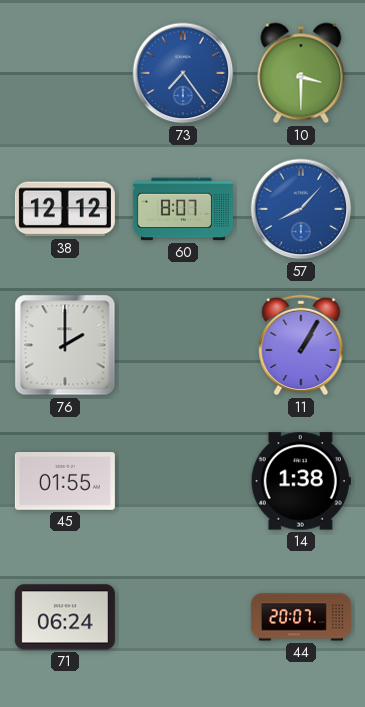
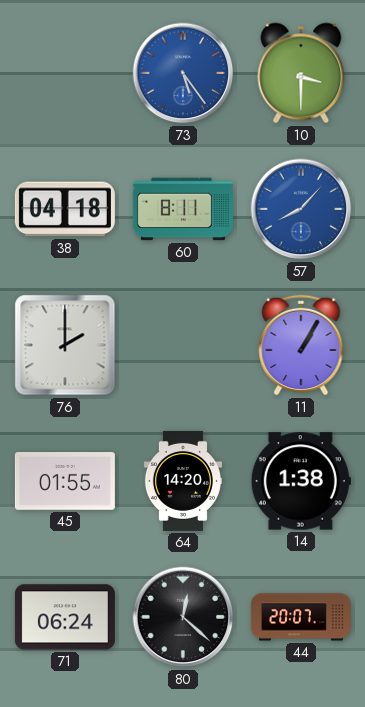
73: 7:24 -> 5:24 (183, 73)
38: 12:12 -> 04:18 (65, 209)
60: 8:07 -> 8:11 (183, 209)
64: none -> 14:20 (183, 481)
80: none -> 12:22 (183, 617)
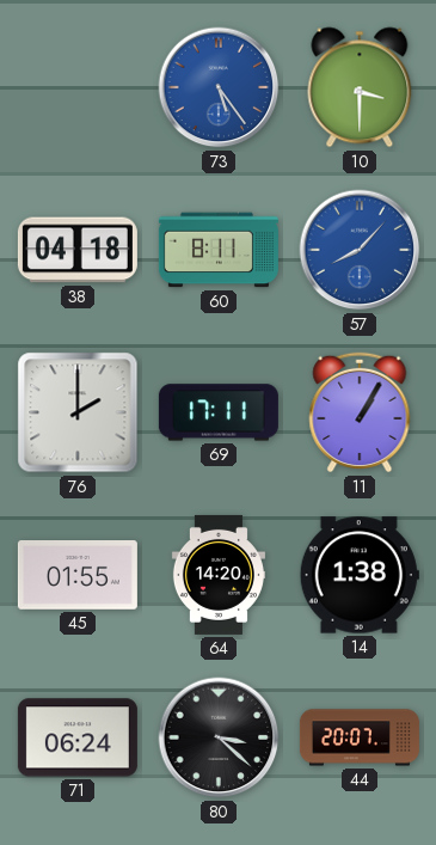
69: none -> 17:11 (219, 412)
80: 12:22 -> 3:22 (219, 737)
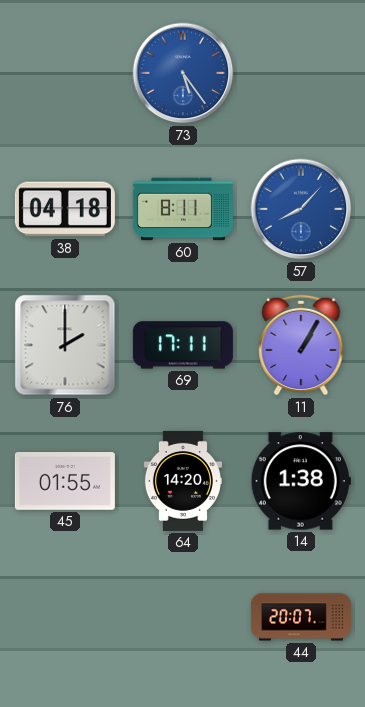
10: 3:30 -> none (360, 87)
71: 06:24 -> none (78, 737)
80: 3:22 -> none (219, 737)
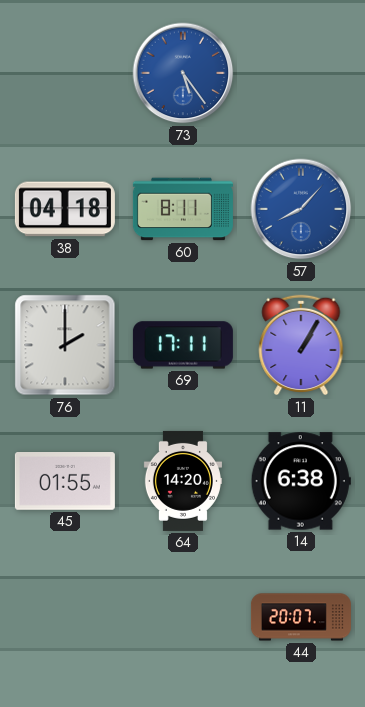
14: 1:38 -> 6:38 (301, 481)
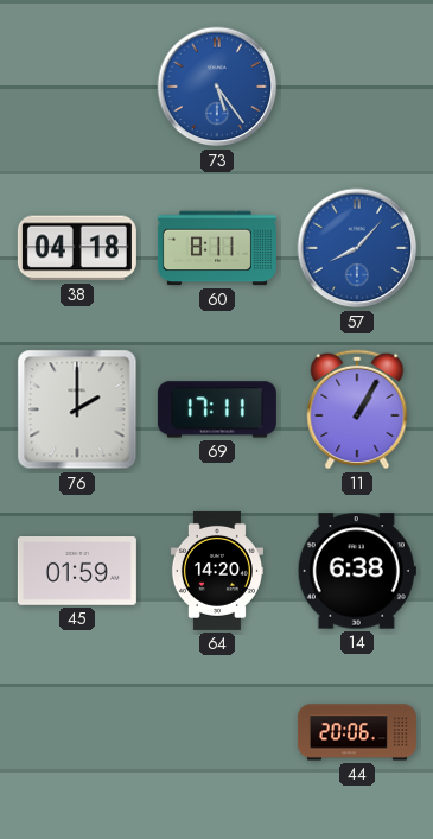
45: 01:55 -> 01:59 (77, 572)
44: 20:07 -> 20:06 (357, 732)
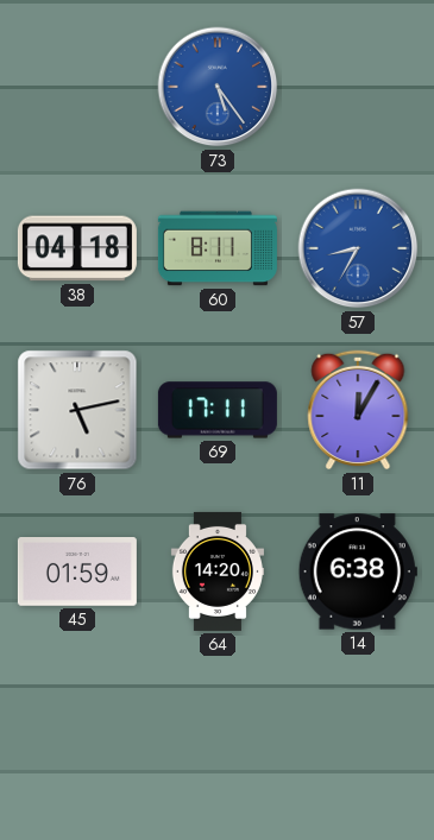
57: 8:07 -> 8:35 (358, 248)
76: 2:00 -> 5:13 (77, 410)
11: 1:05 -> 12:05 (358, 410)
44: 20:06 -> none (357, 732)
